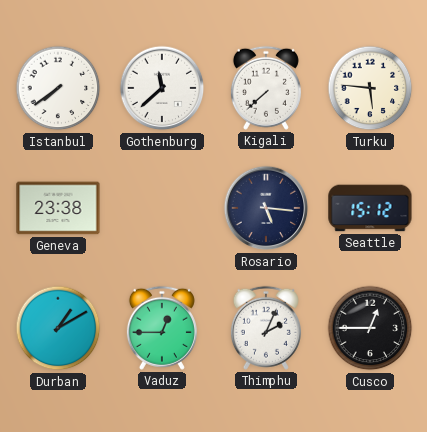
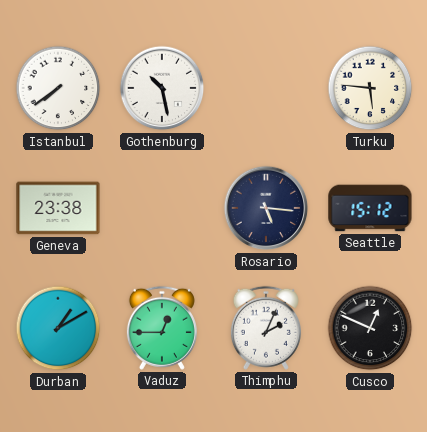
Gothenburg: 11:38 -> 10:28 (162, 88)
Kigali: 7:38 -> none (266, 88)
Cusco: 12:45 -> 12:49 (370, 328)
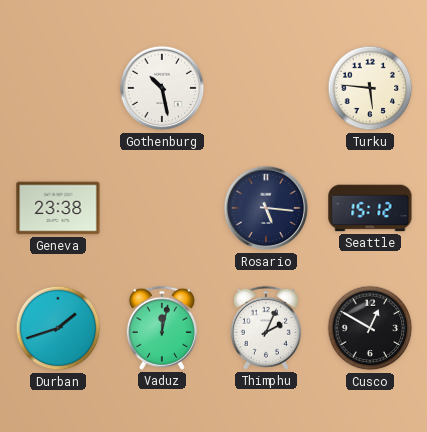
Istanbul: 7:39 -> none (58, 88)
Durban: 1:10 -> 1:42 (58, 328)
Vaduz: 12:45 -> 12:02 (162, 328)
Cusco: 12:49 -> 12:50 (370, 328)
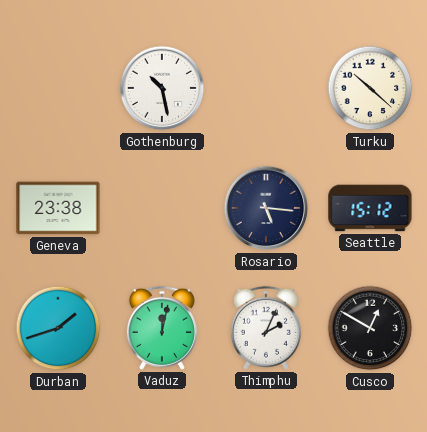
Turku: 5:46 -> 10:22 (370, 88)
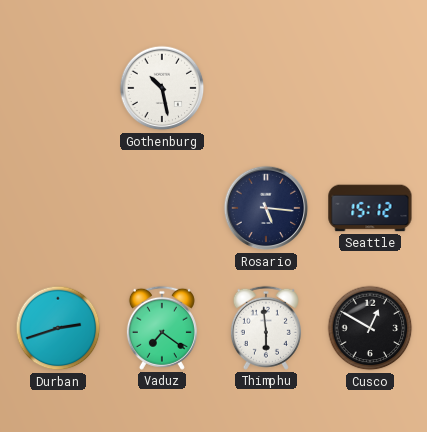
Turku: 10:22 -> none (370, 88)
Geneva: 23:38 -> none (58, 208)
Durban: 1:42 -> 2:42 (58, 328)
Vaduz: 12:02 -> 7:21 (162, 328)
Thimphu: 2:04 -> 5:59 (266, 328)
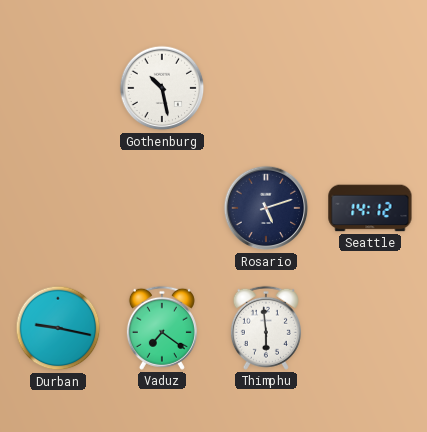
Rosario: 5:16 -> 5:12 (266, 208)
Seattle: 15:12 -> 14:12 (370, 208)
Durban: 2:42 -> 9:17 (58, 328)
Cusco: 12:50 -> none (370, 328)
